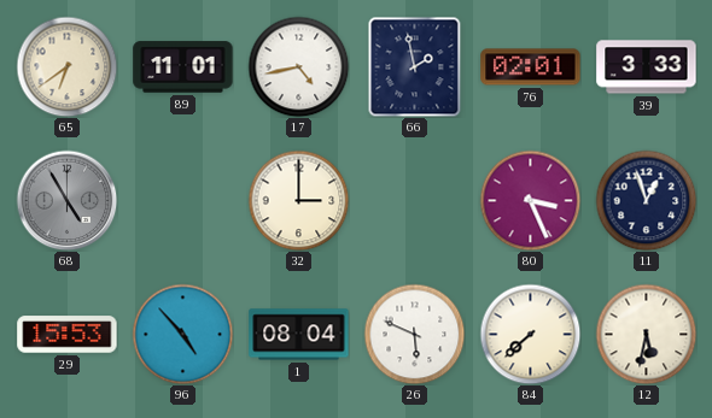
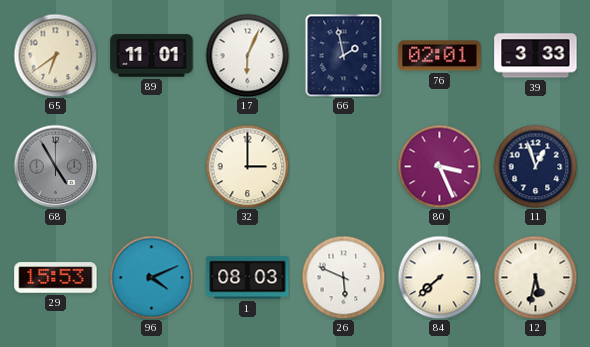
17: 4:43 -> 6:04 (247, 55)
96: 4:53 -> 4:11 (151, 277)
1: 08:04 -> 08:03 (248, 278)
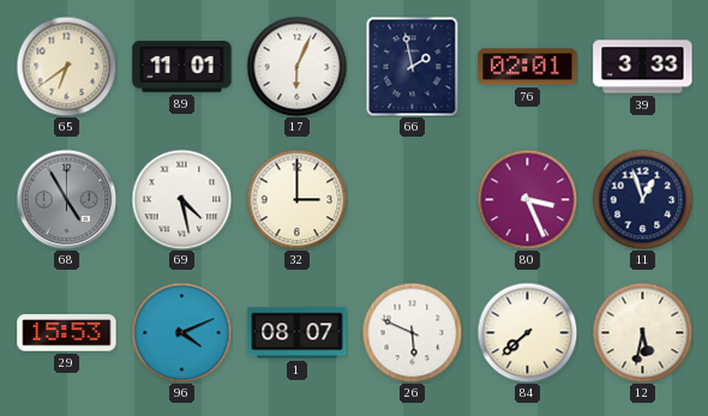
69: none -> 4:28 (181, 199)
1: 08:03 -> 08:07 (298, 333)
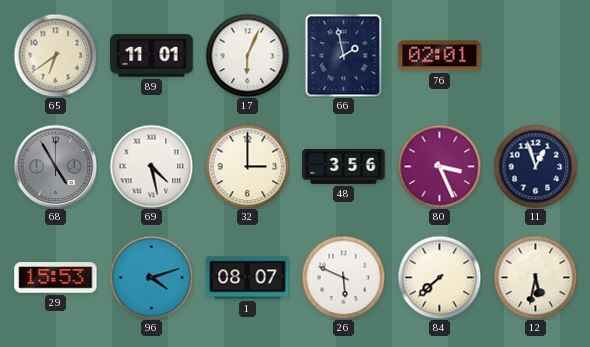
39: 3:33 -> none (643, 67)
48: none -> 3:56 (344, 166)
96: 4:11 -> 4:12 (151, 277)
